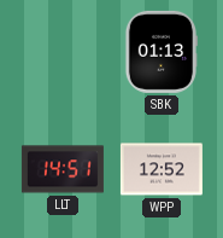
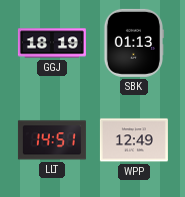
GGJ: none -> 18:19 (52, 43)
WPP: 12:52 -> 12:49 (134, 140)
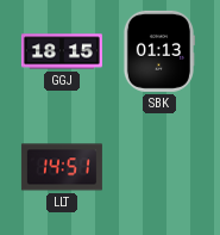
GGJ: 18:19 -> 18:15 (62, 51)
WPP: 12:49 -> none (134, 140)
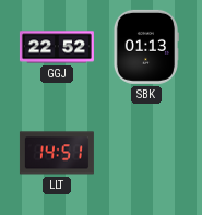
GGJ: 18:15 -> 22:52 (57, 47)
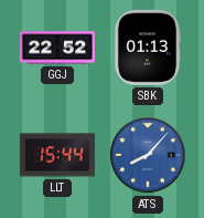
LLT: 14:51 -> 15:44 (57, 155)
ATS: none -> 8:07 (148, 155)
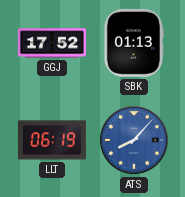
GGJ: 22:52 -> 17:52 (52, 43)
LLT: 15:44 -> 06:19 (52, 140)
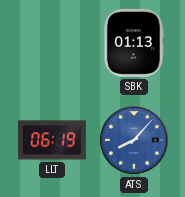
GGJ: 17:52 -> none (52, 43)
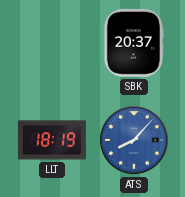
SBK: 01:13 -> 20:37 (133, 43)
LLT: 06:19 -> 18:19 (52, 140)
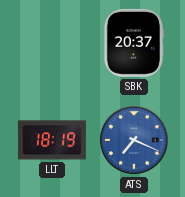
ATS: 8:07 -> 7:19 (134, 140)
